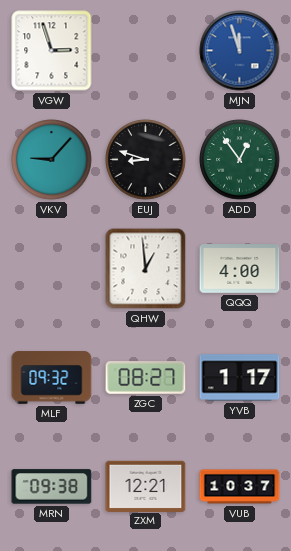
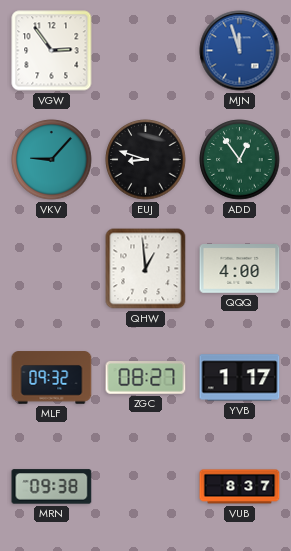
VGW: 2:57 -> 2:54 (52, 51)
ZXM: 12:21 -> none (146, 486)
VUB: 10:37 -> 8:37 (240, 487)
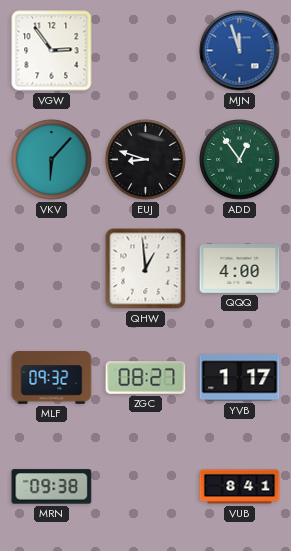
VKV: 9:07 -> 6:07 (52, 160)
VUB: 8:37 -> 8:41 (240, 487)
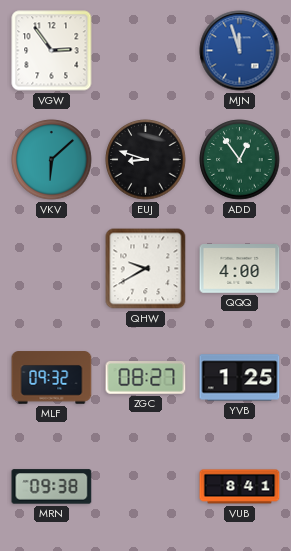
VKV: 6:07 -> 6:08 (52, 160)
QHW: 12:59 -> 9:40 (146, 269)
YVB: 1:17 -> 1:25 (240, 378)
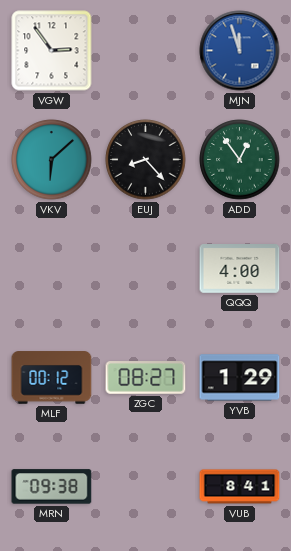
EUJ: 8:48 -> 8:23 (146, 160)
QHW: 9:40 -> none (146, 269)
MLF: 09:32 -> 00:12 (52, 378)
YVB: 1:25 -> 1:29 (240, 378)
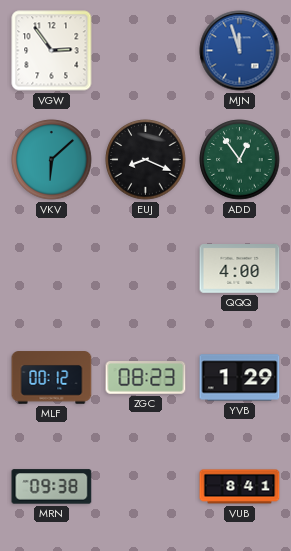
EUJ: 8:23 -> 8:19 (146, 160)
ZGC: 08:27 -> 08:23 (146, 378)
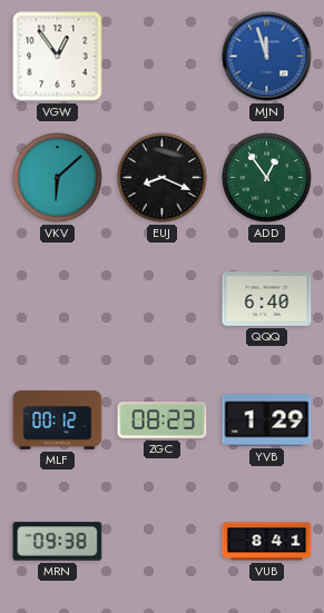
VGW: 2:54 -> 12:54 (58, 57)
QQQ: 4:00 -> 6:40 (267, 299)
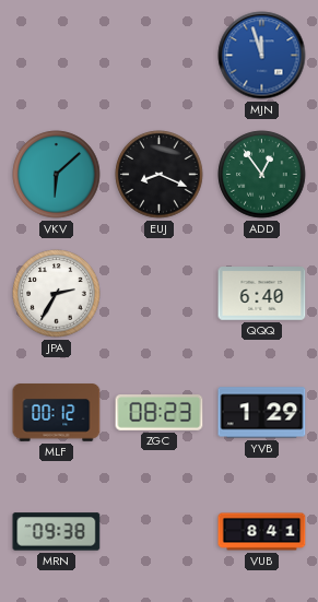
VGW: 12:54 -> none (58, 57)
JPA: none -> 2:35 (57, 294)
